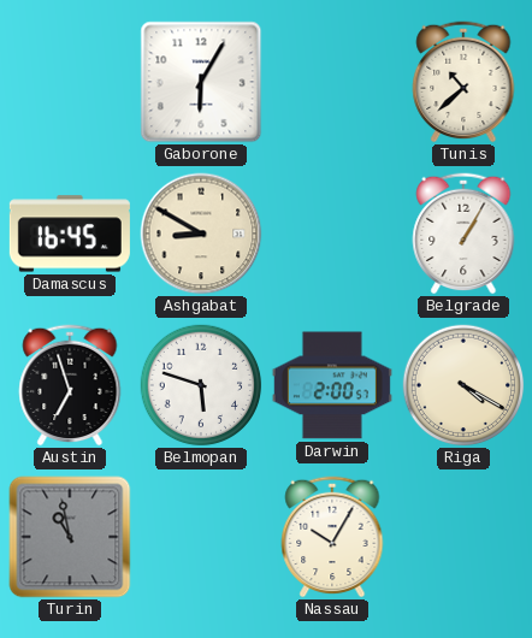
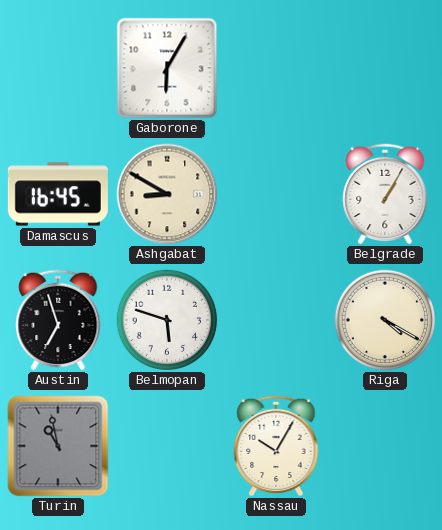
Tunis: 10:38 -> none (463, 82)
Darwin: 2:00 -> none (332, 385)
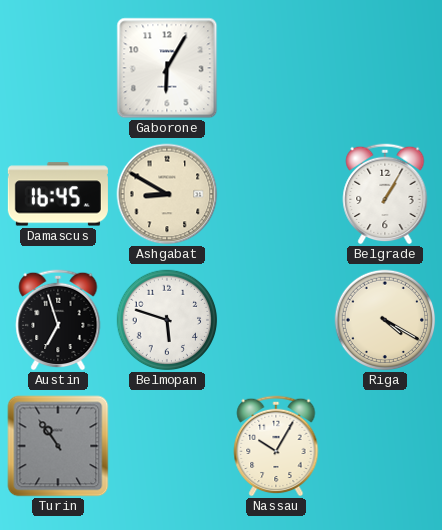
Turin: 10:58 -> 10:54 (58, 446)
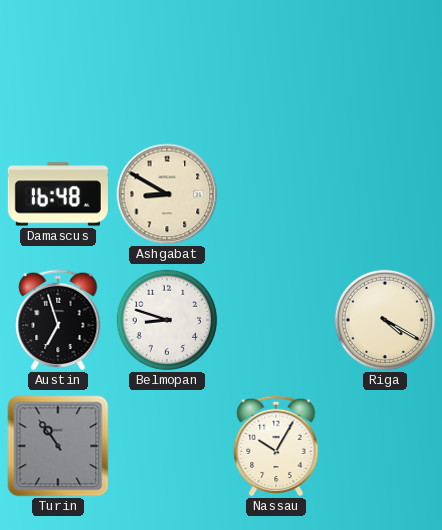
Gaborone: 6:05 -> none (167, 68)
Damascus: 16:45 -> 16:48 (58, 194)
Belgrade: 1:05 -> none (385, 194)
Belmopan: 5:48 -> 8:48 (167, 320)
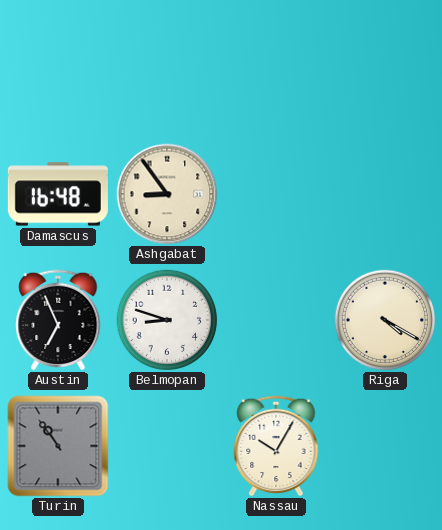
Ashgabat: 8:50 -> 8:54 (167, 194)
Austin: 6:57 -> 6:56 (58, 320)
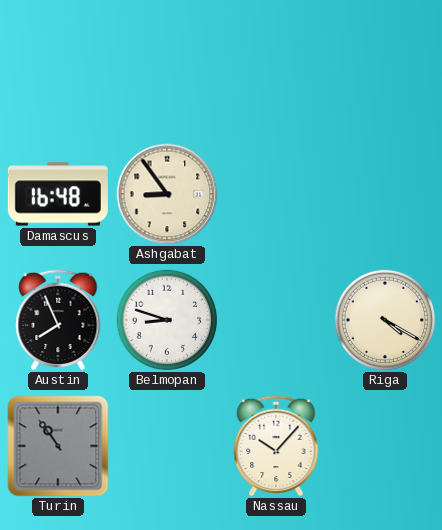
Austin: 6:56 -> 7:56 (58, 320)
Nassau: 10:05 -> 10:07 (276, 446)
